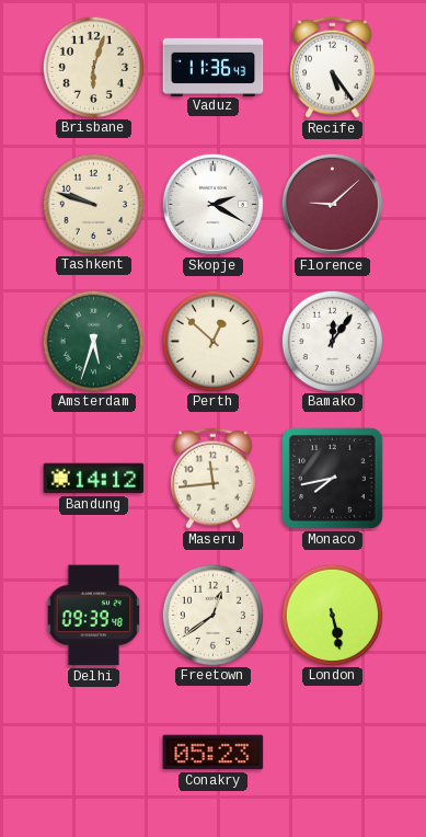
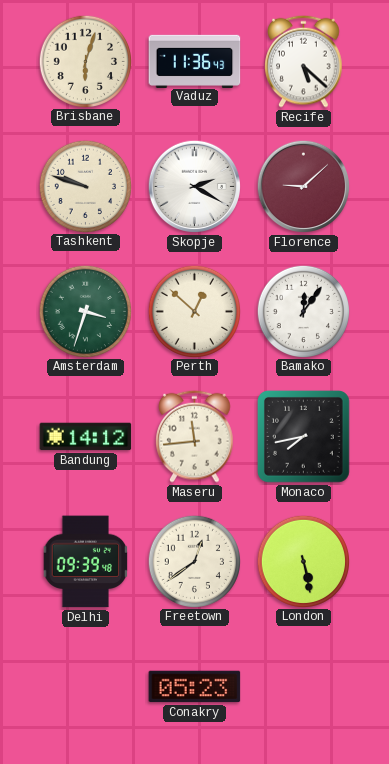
Recife: 5:24 -> 5:22 (304, 61)
Amsterdam: 5:33 -> 3:33 (85, 311)
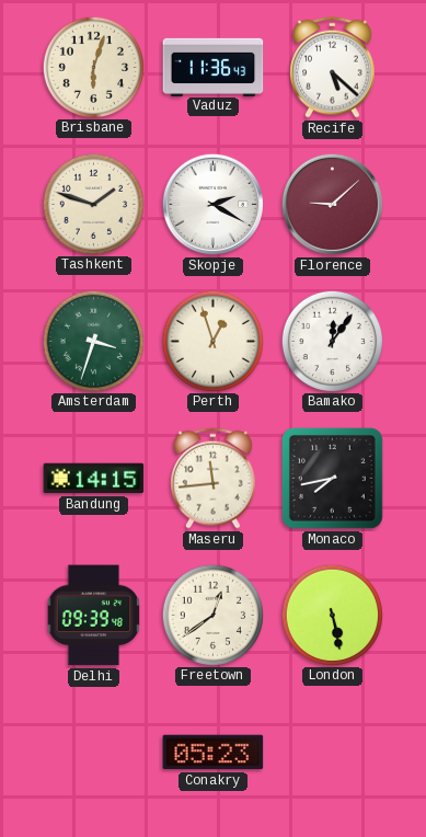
Tashkent: 9:48 -> 1:48 (93, 204)
Perth: 12:52 -> 12:57 (212, 341)
Bandung: 14:12 -> 14:15 (94, 479)
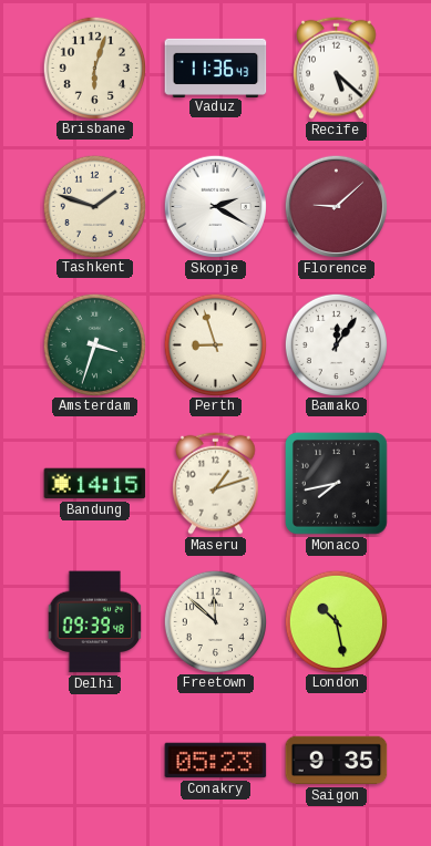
Perth: 12:57 -> 8:57 (215, 344)
Maseru: 11:44 -> 1:12 (216, 483)
Freetown: 12:39 -> 11:52 (215, 621)
London: 5:28 -> 10:28 (336, 621)
Saigon: none -> 9:35 (337, 761)
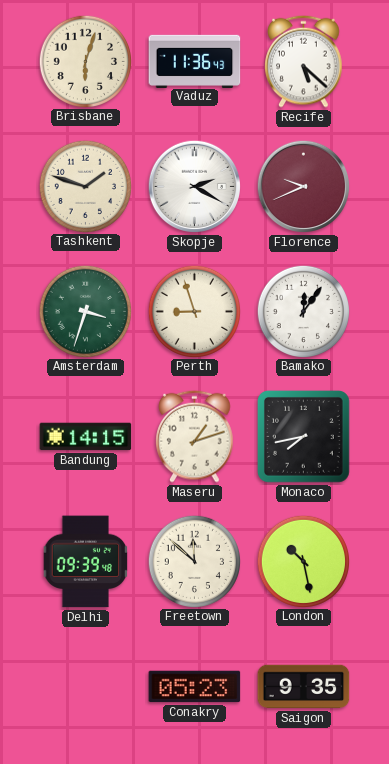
Florence: 9:08 -> 9:41 (304, 187)
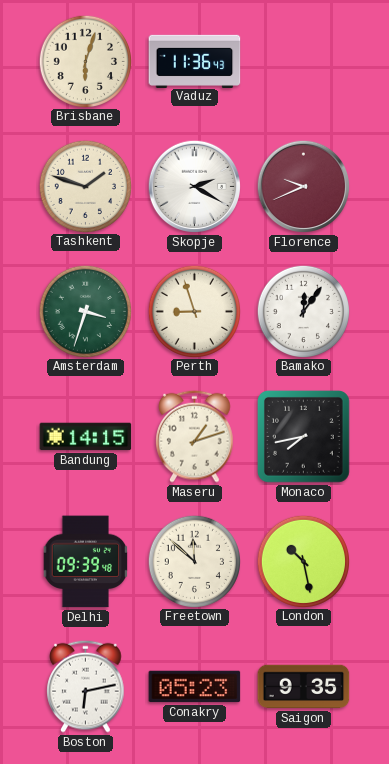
Recife: 5:22 -> none (304, 61)
Boston: none -> 6:13 (86, 686)
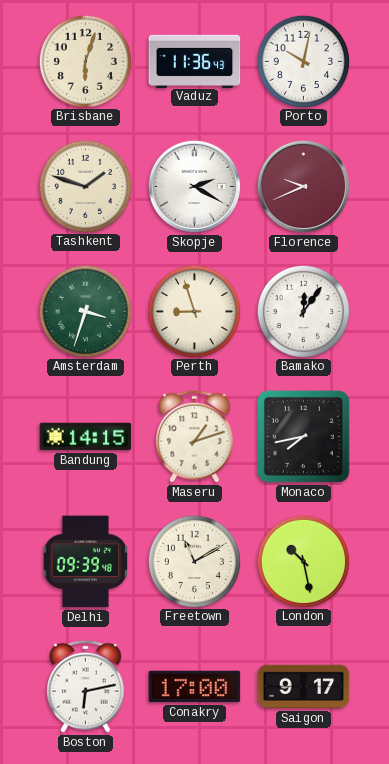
Porto: none -> 10:02 (303, 61)
Freetown: 11:52 -> 11:10 (194, 561)
Conakry: 05:23 -> 17:00 (195, 687)
Saigon: 9:35 -> 9:17 (304, 687)
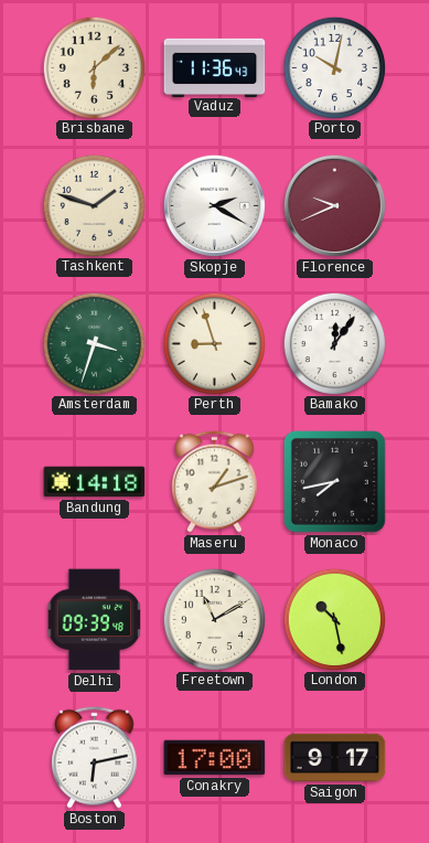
Brisbane: 6:03 -> 6:08 (94, 67)
Bandung: 14:15 -> 14:18 (95, 482)
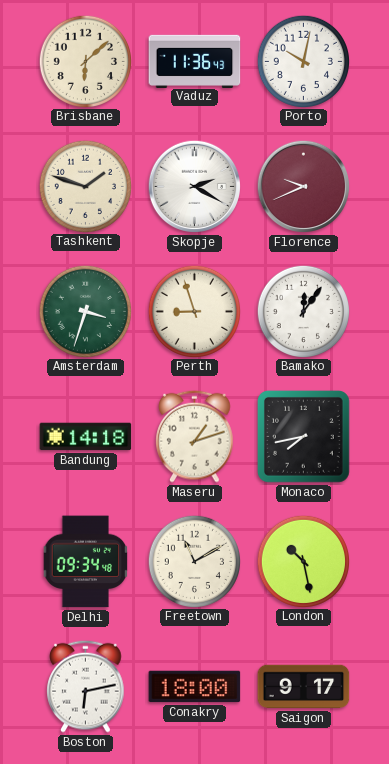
Delhi: 09:39 -> 09:34 (86, 562)
Conakry: 17:00 -> 18:00 (195, 687)
